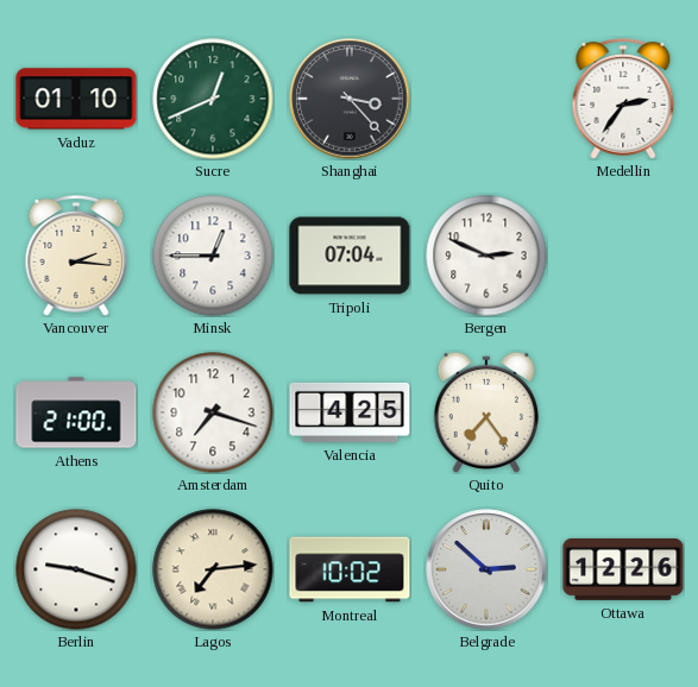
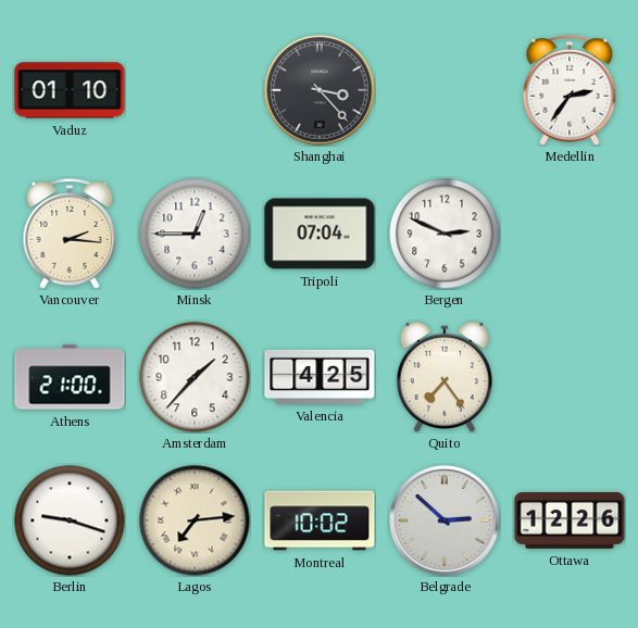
Sucre: 12:41 -> none (213, 99)
Amsterdam: 7:18 -> 1:37 (195, 377)
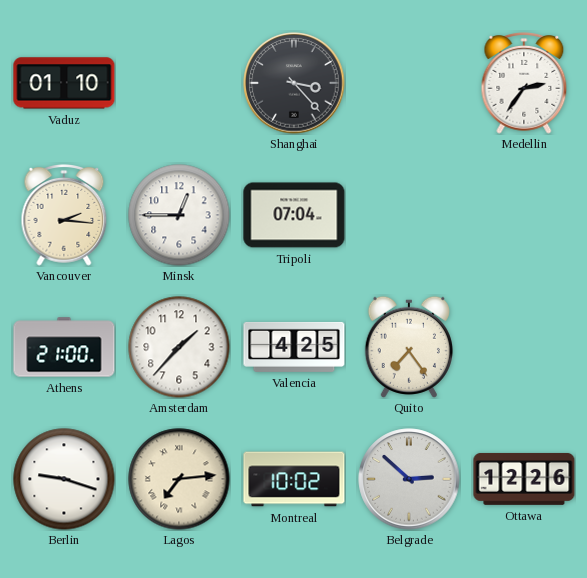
Bergen: 2:49 -> none (445, 234)
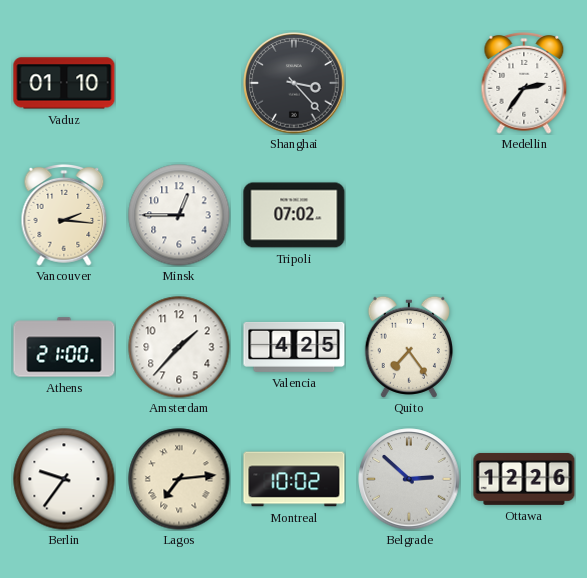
Tripoli: 07:04 -> 07:02 (294, 215)
Berlin: 9:18 -> 9:36 (64, 479)
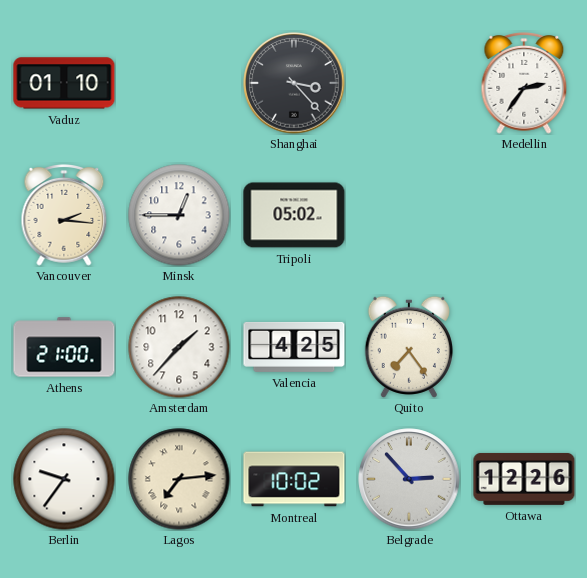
Tripoli: 07:02 -> 05:02 (294, 215)
Belgrade: 2:52 -> 2:53 (409, 479)
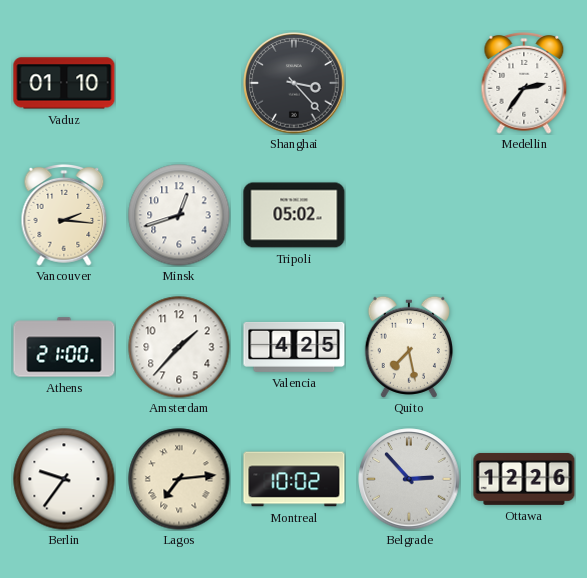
Minsk: 12:45 -> 12:42 (179, 215)
Quito: 7:24 -> 7:28 (409, 347)
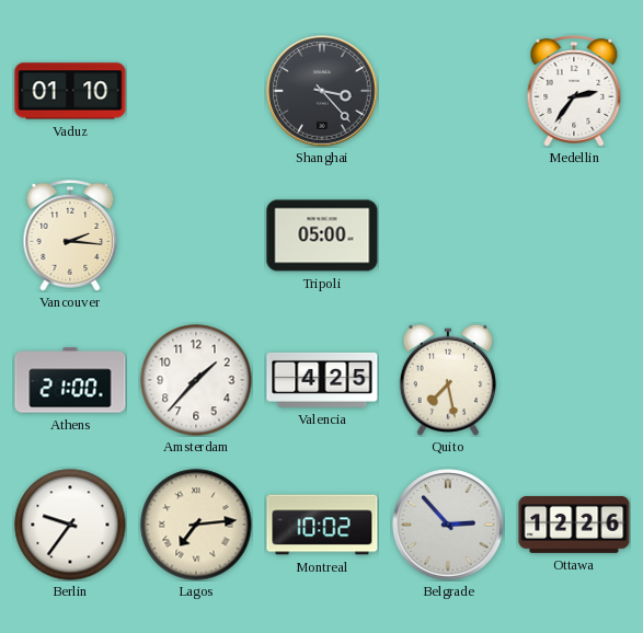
Minsk: 12:42 -> none (179, 215)
Tripoli: 05:02 -> 05:00 (322, 235)
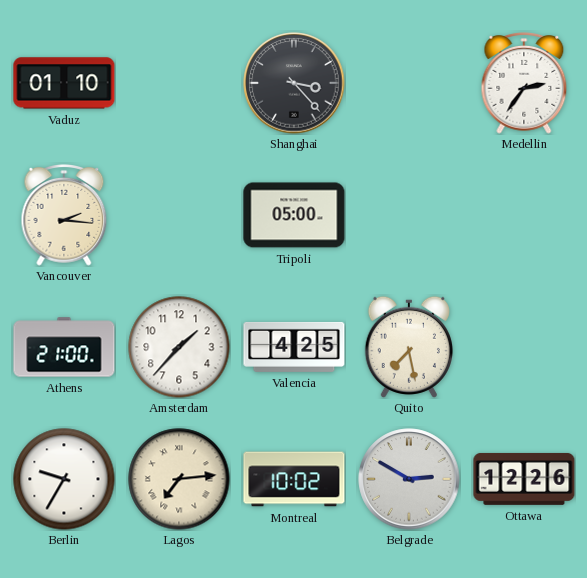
Berlin: 9:36 -> 9:35 (64, 479)
Belgrade: 2:53 -> 2:50 (409, 479)
